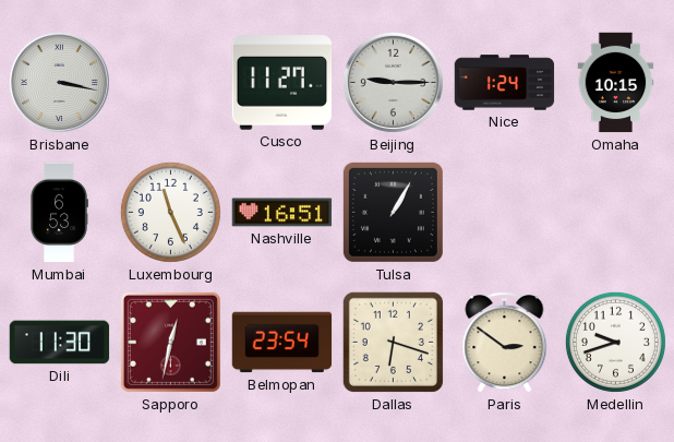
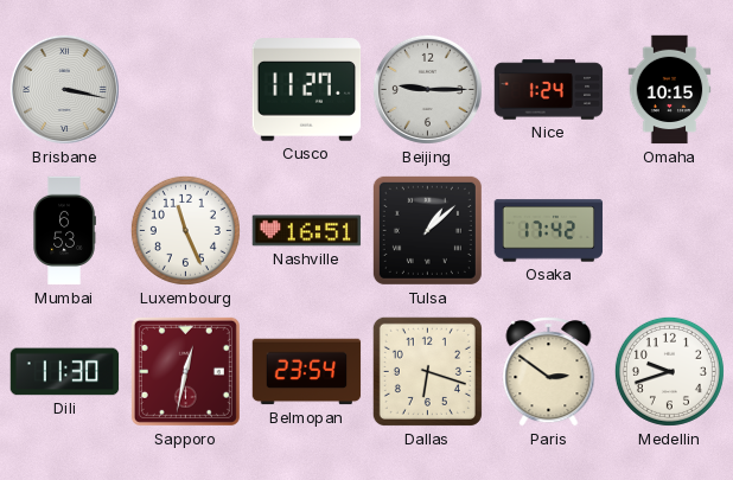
Tulsa: 1:05 -> 1:08 (427, 230)
Osaka: none -> 17:42 (549, 231)
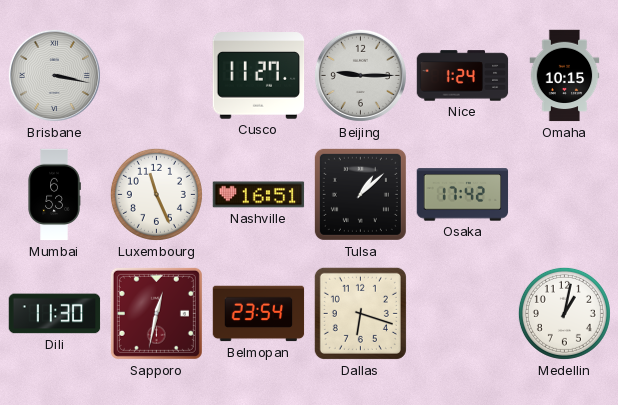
Paris: 2:51 -> none (549, 372)
Medellin: 9:42 -> 1:02 (564, 313)
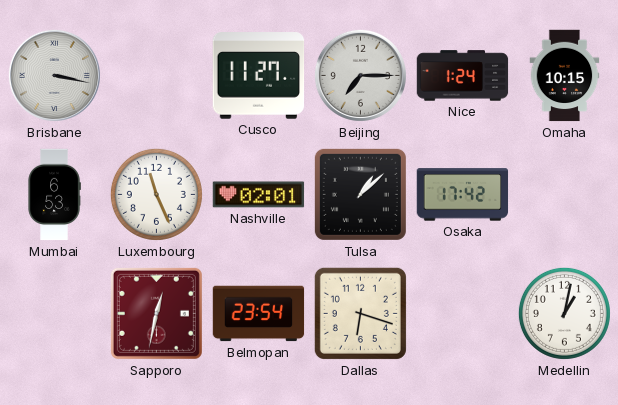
Beijing: 9:15 -> 7:15 (360, 75)
Nashville: 16:51 -> 02:01 (259, 195)
Dili: 11:30 -> none (55, 314)
